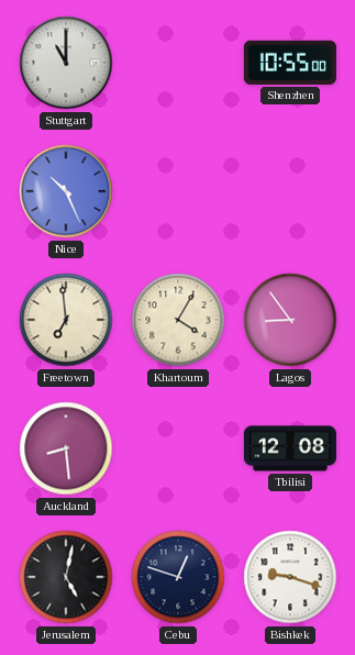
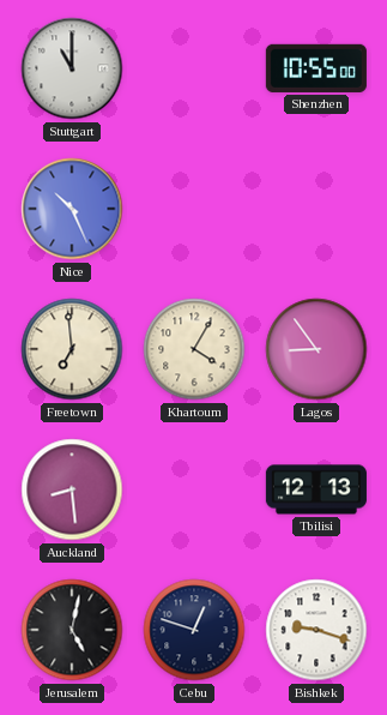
Tbilisi: 12:08 -> 12:13 (316, 489)
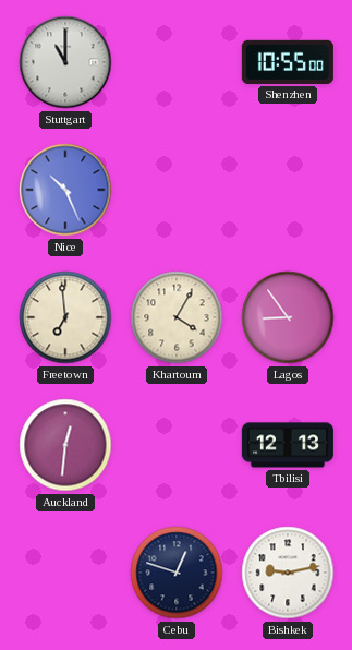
Auckland: 8:29 -> 12:31 (65, 445)
Jerusalem: 5:02 -> none (72, 630)
Bishkek: 9:18 -> 9:13 (288, 573)
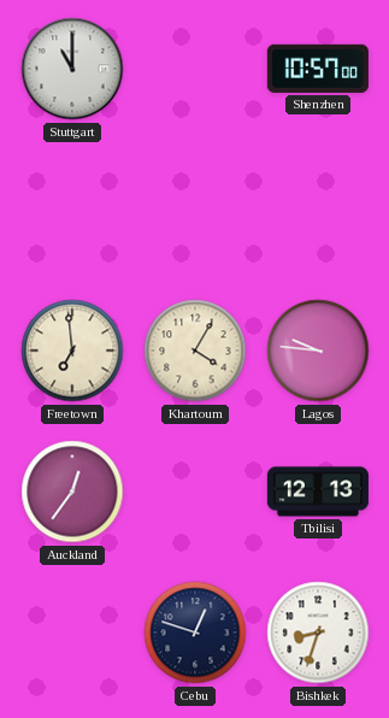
Shenzhen: 10:55 -> 10:57 (318, 69)
Nice: 10:26 -> none (65, 190)
Lagos: 8:54 -> 9:46 (318, 351)
Auckland: 12:31 -> 12:36 (72, 492)
Bishkek: 9:13 -> 8:33 (318, 632)
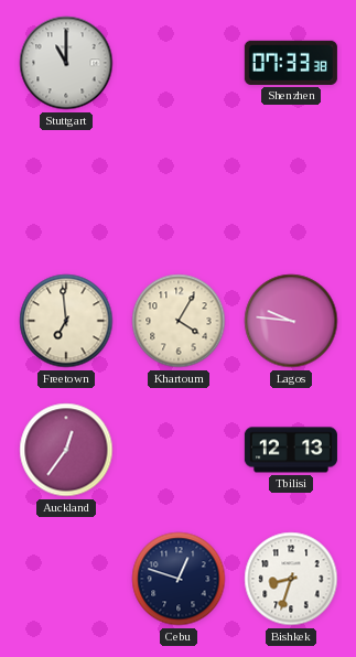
Shenzhen: 10:57 -> 07:33 (291, 63)
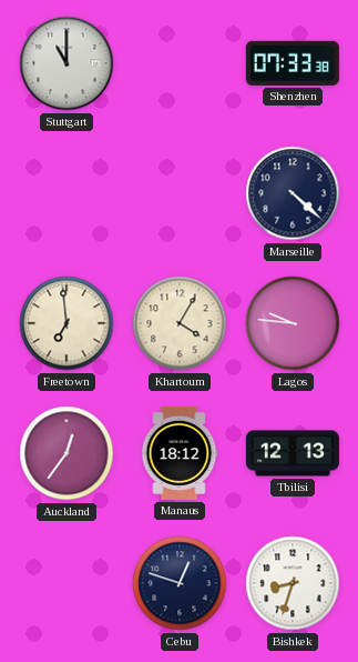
Marseille: none -> 4:22 (293, 193)
Manaus: none -> 18:12 (180, 453)
